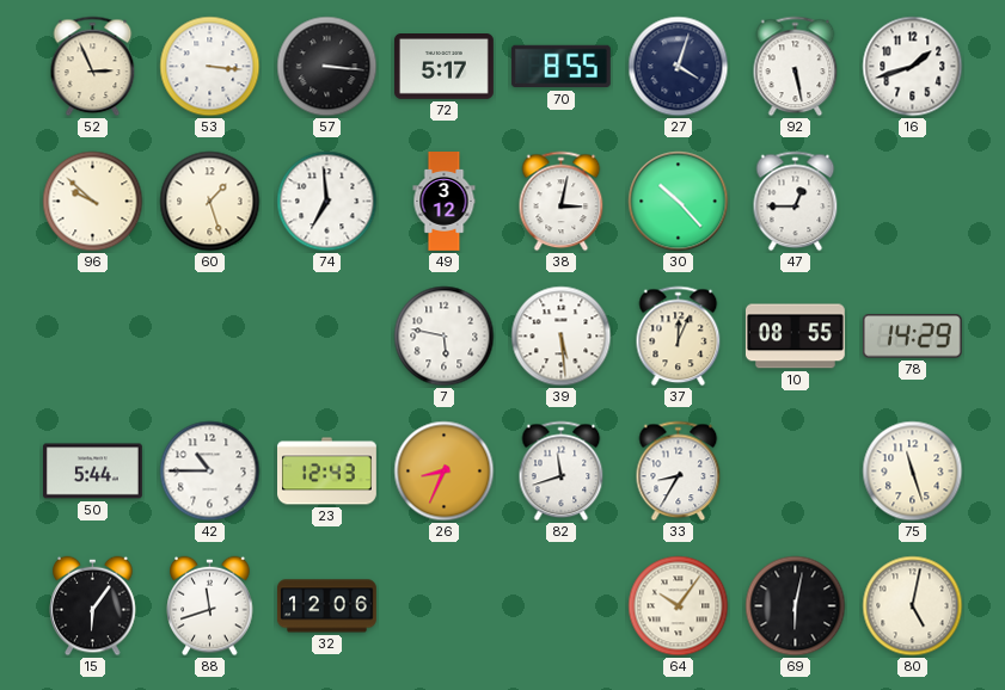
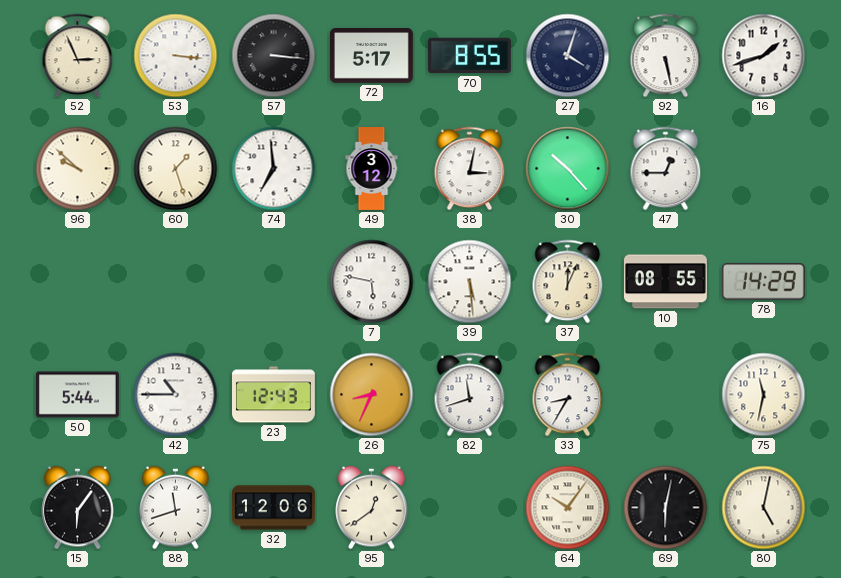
75: 11:27 -> 11:32 (764, 395)
95: none -> 12:39 (372, 508)
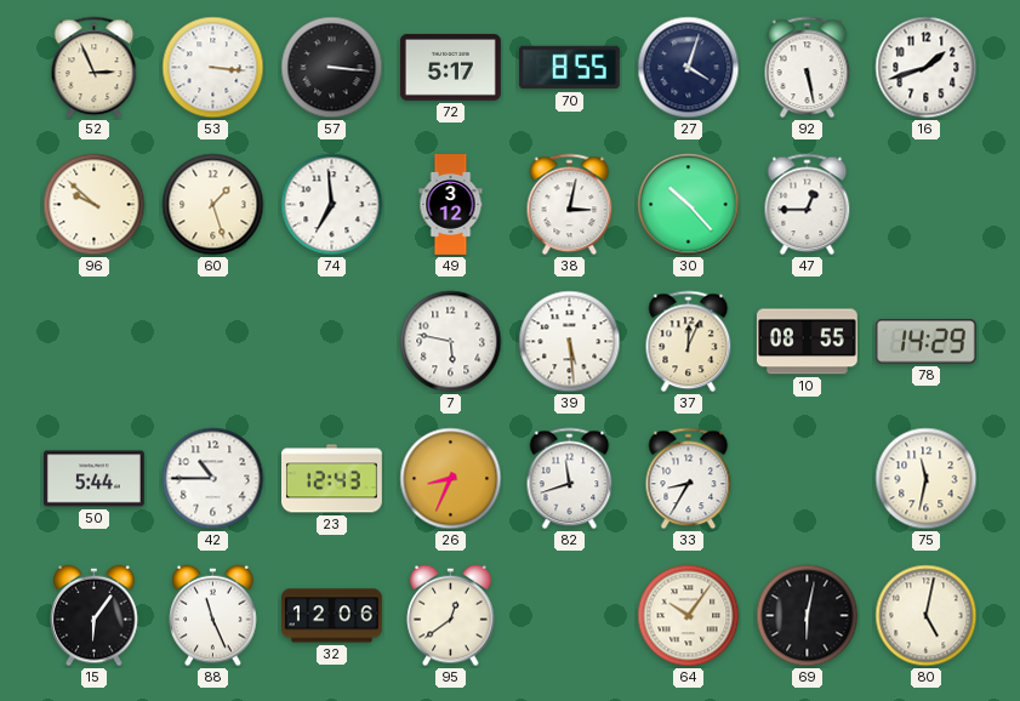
88: 11:42 -> 11:26 (213, 616)
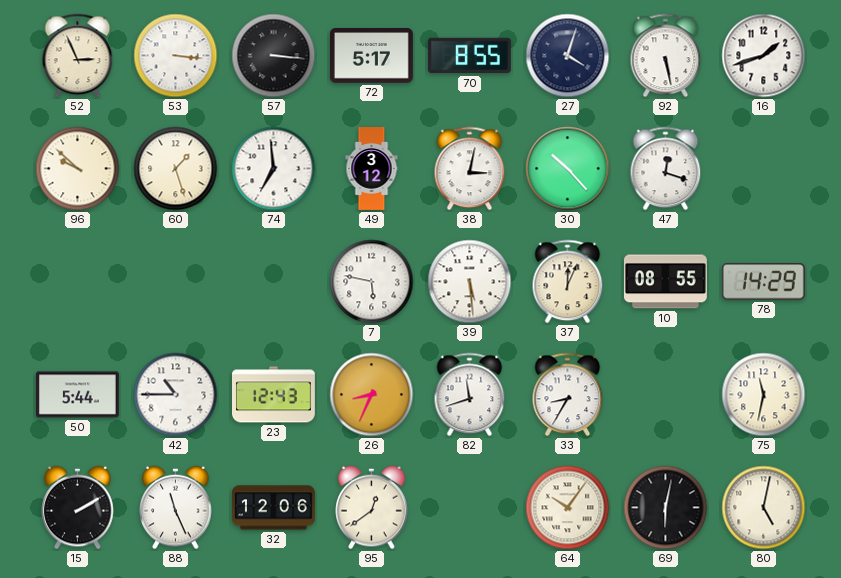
47: 12:45 -> 12:18 (666, 169)
15: 6:06 -> 2:10 (78, 508)
